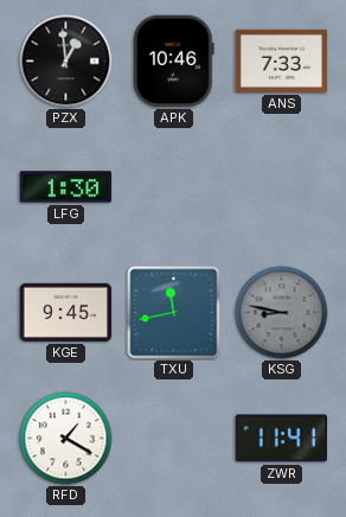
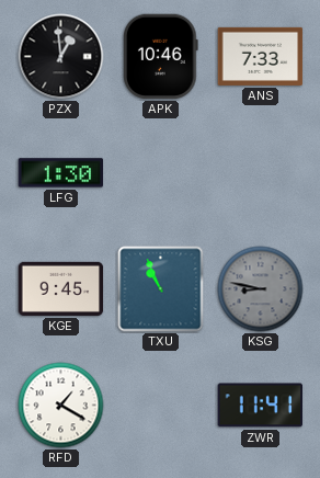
TXU: 11:43 -> 10:56 (161, 289)
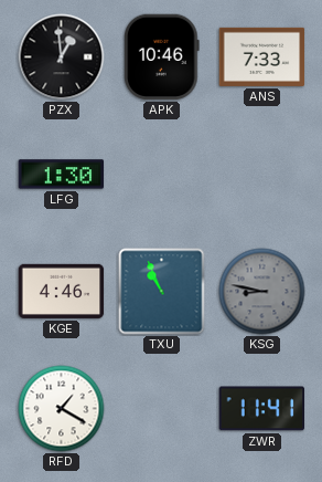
KGE: 9:45 -> 4:46 (62, 291)
